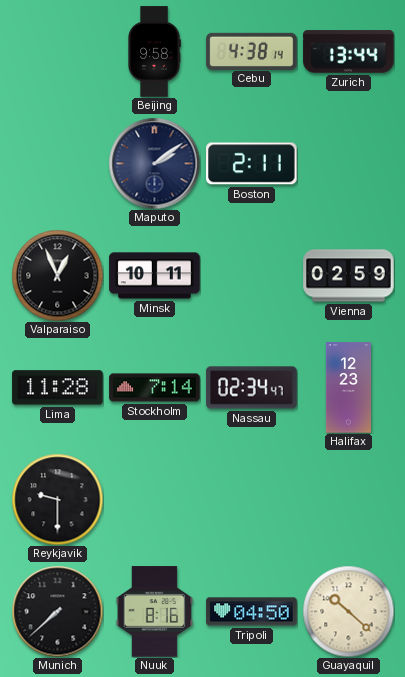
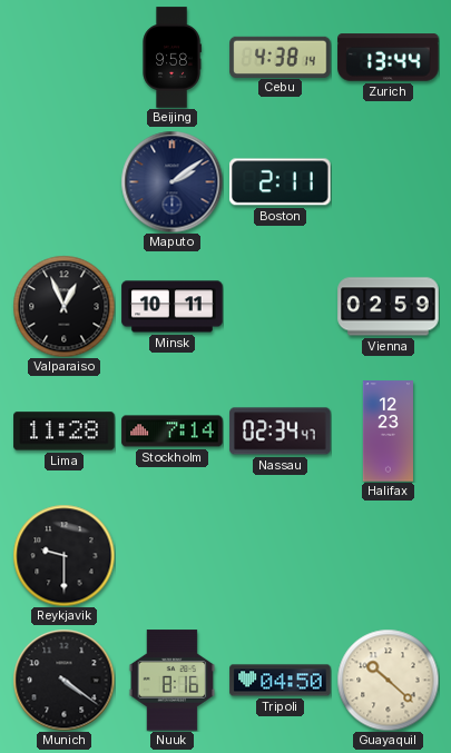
Munich: 7:38 -> 4:21 (63, 680)
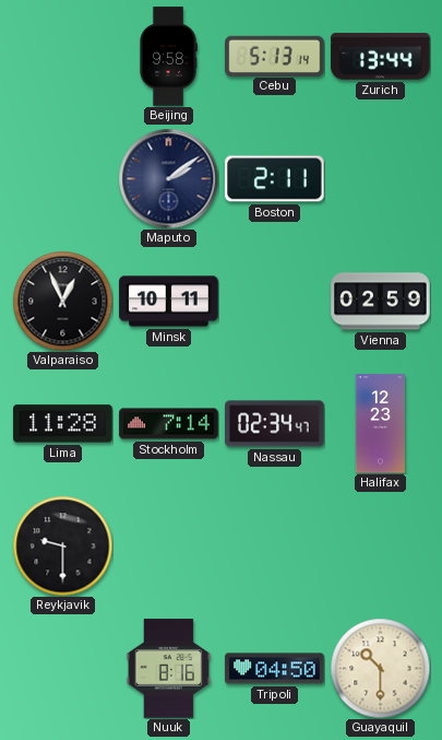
Cebu: 4:38 -> 5:13 (275, 56)
Munich: 4:21 -> none (63, 680)
Guayaquil: 10:22 -> 10:30 (380, 668)
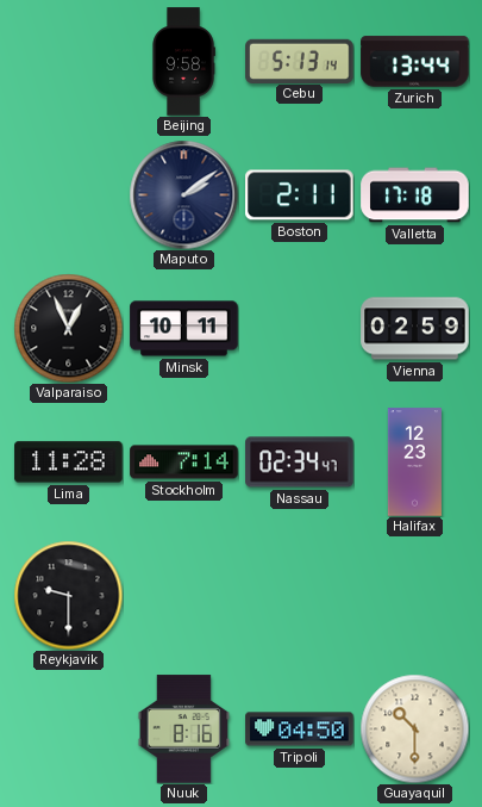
Valletta: none -> 17:18 (415, 195)
